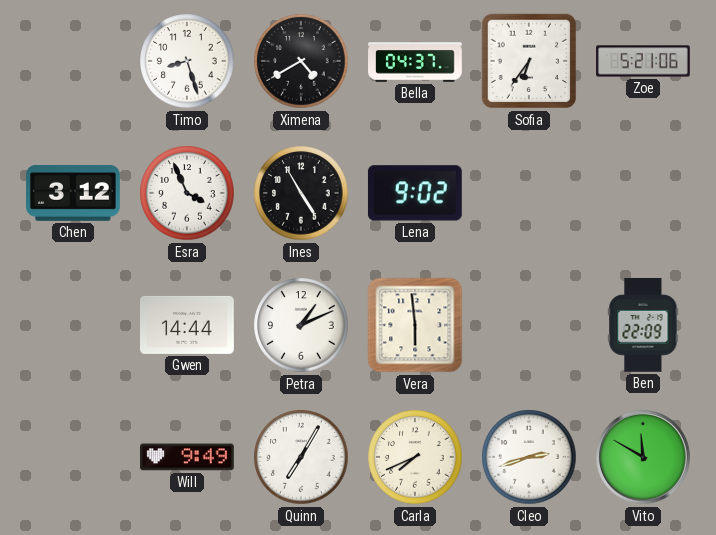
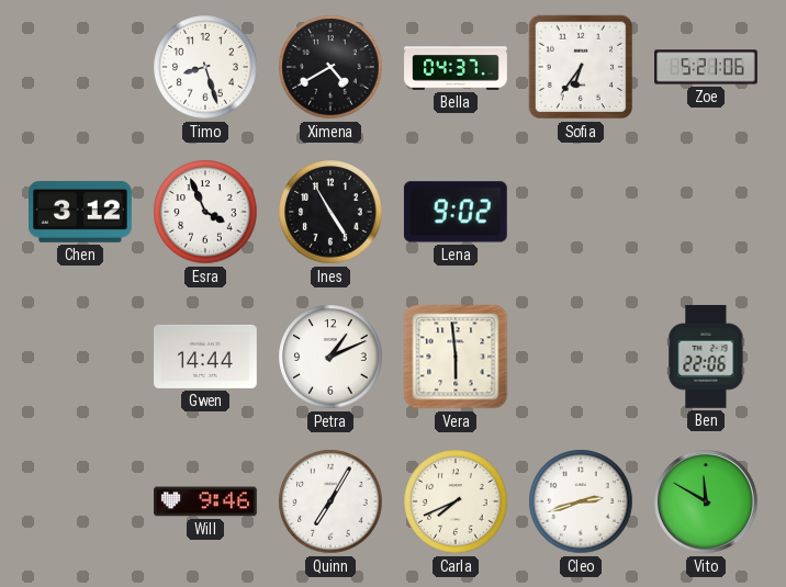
Ben: 22:09 -> 22:06 (706, 357)
Will: 9:49 -> 9:46 (206, 501)
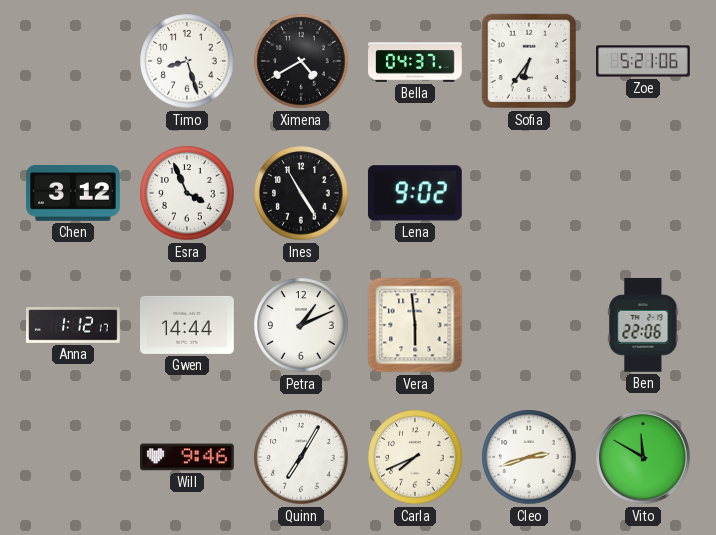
Anna: none -> 1:12 (74, 325)
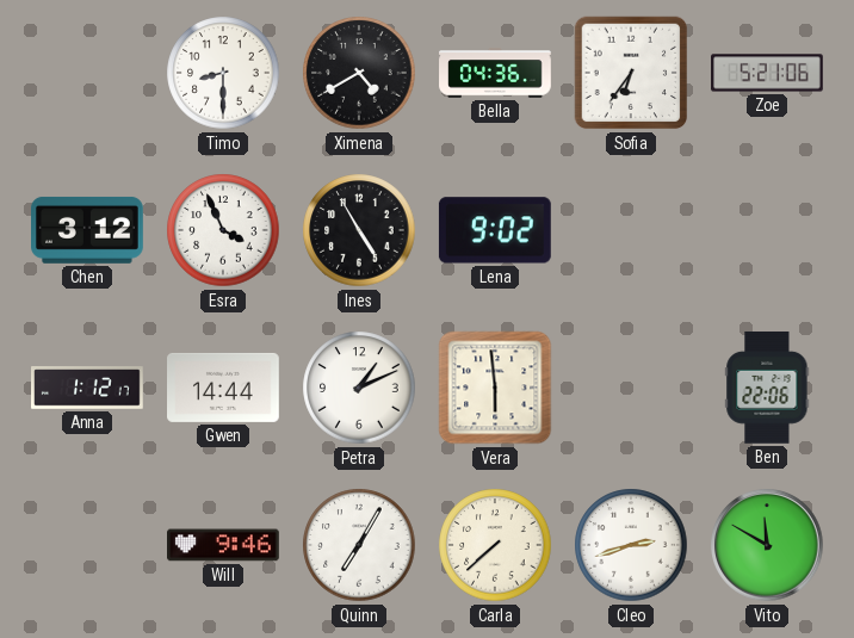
Timo: 8:27 -> 8:30 (223, 73)
Bella: 04:37 -> 04:36 (495, 73)
Carla: 7:41 -> 7:38 (495, 545)
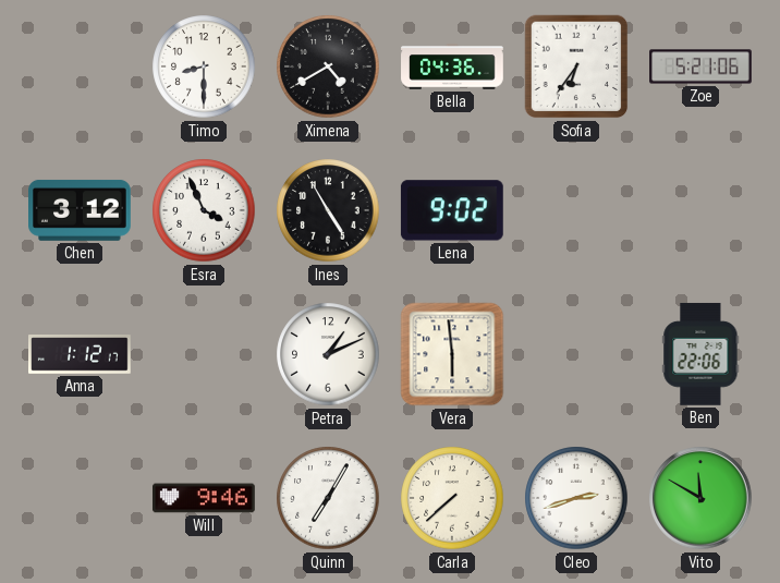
Gwen: 14:44 -> none (224, 388)
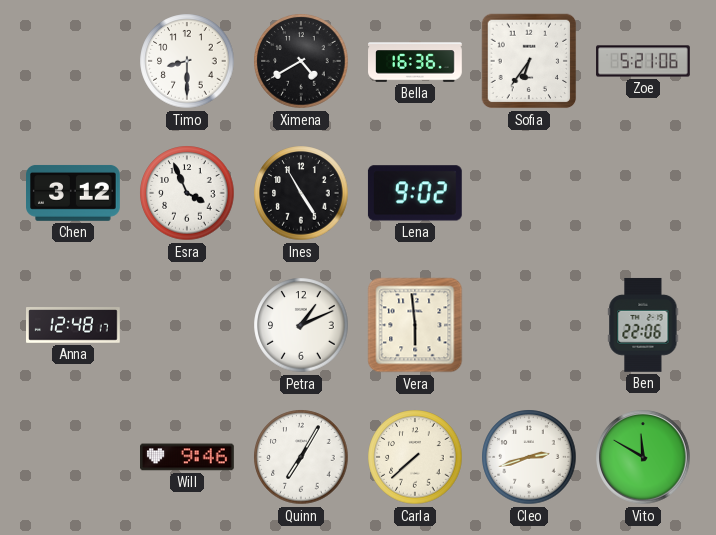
Bella: 04:36 -> 16:36 (415, 61)
Anna: 1:12 -> 12:48 (74, 325)
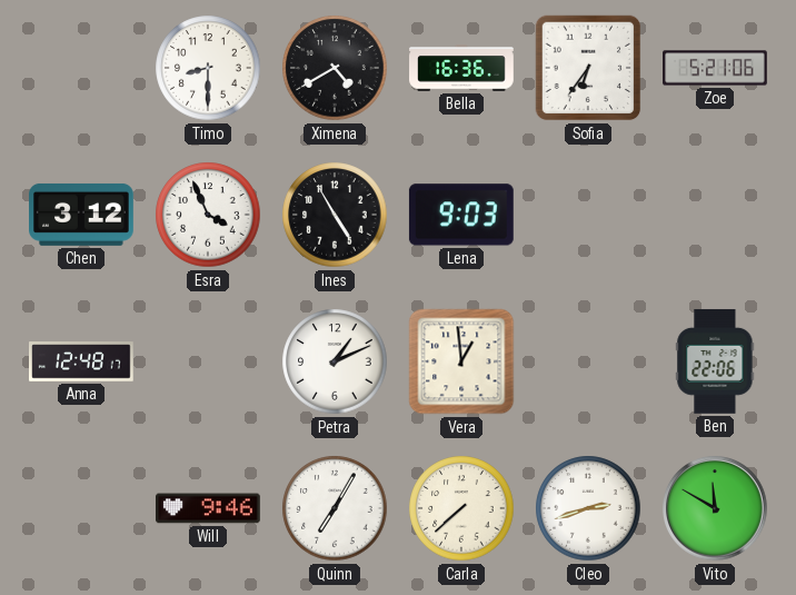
Lena: 9:02 -> 9:03 (461, 215)
Vera: 5:59 -> 12:59 (461, 361)
